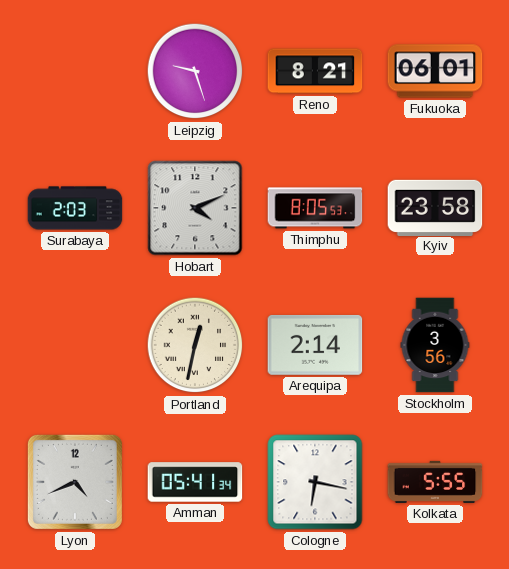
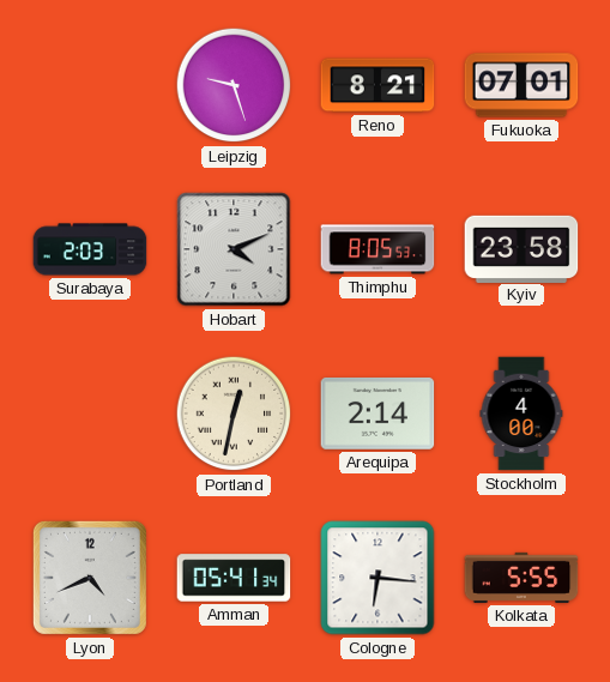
Fukuoka: 06:01 -> 07:01 (521, 85)
Stockholm: 3:56 -> 4:00 (521, 414)
Cologne: 6:17 -> 6:16 (378, 578)
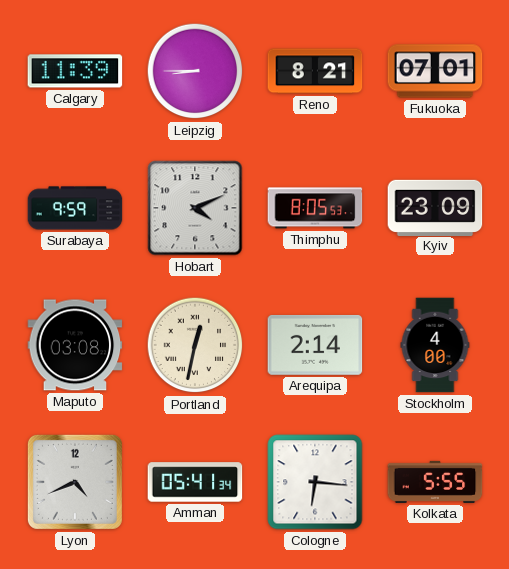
Calgary: none -> 11:39 (75, 71)
Leipzig: 9:27 -> 8:45 (195, 71)
Surabaya: 2:03 -> 9:59 (75, 208)
Kyiv: 23:58 -> 23:09 (435, 207)
Maputo: none -> 03:08 (75, 345)
